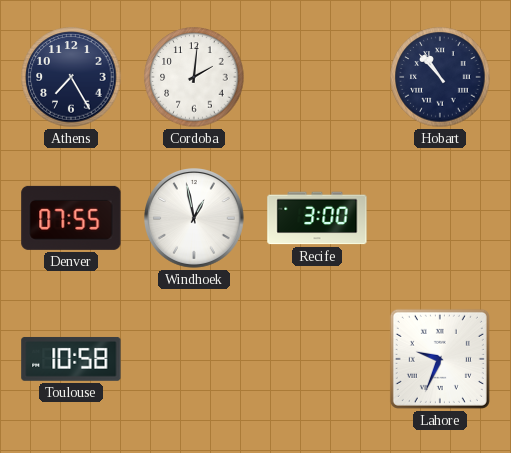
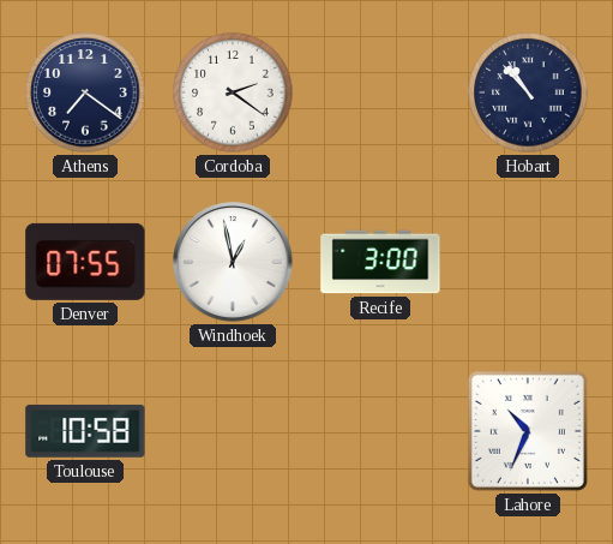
Athens: 7:25 -> 7:21 (85, 92)
Cordoba: 2:01 -> 2:21 (233, 92)
Lahore: 9:34 -> 10:34 (528, 431)
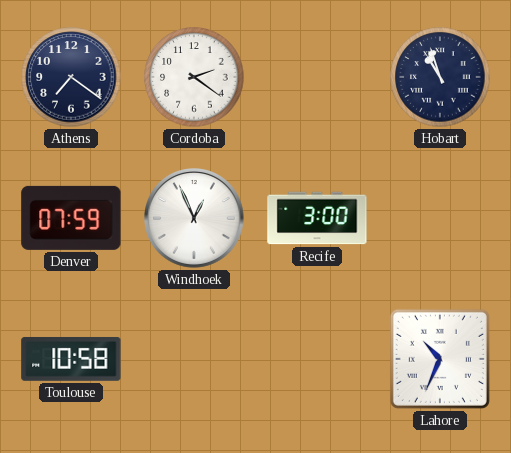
Hobart: 10:53 -> 10:57 (440, 77)
Denver: 07:55 -> 07:59 (71, 218)
Windhoek: 12:58 -> 12:56 (195, 219)
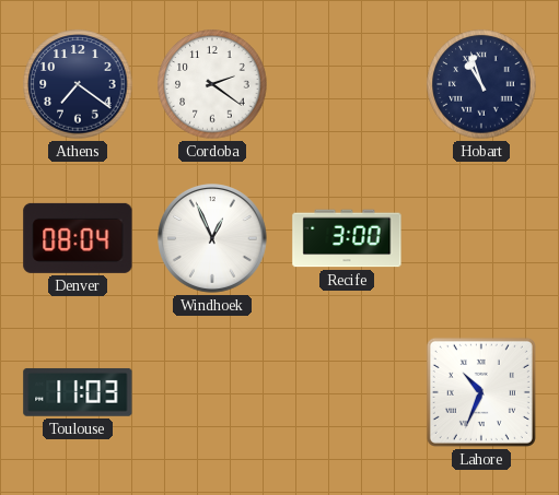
Denver: 07:59 -> 08:04 (78, 238)
Toulouse: 10:58 -> 11:03 (78, 392)
